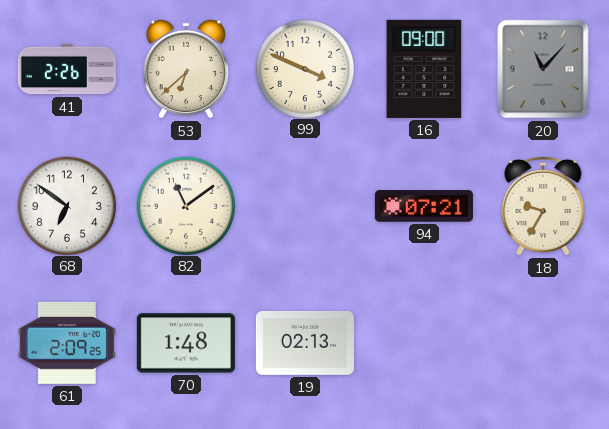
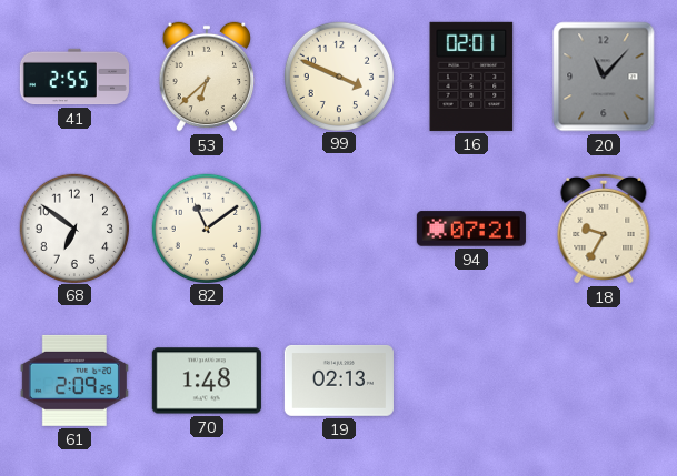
41: 2:26 -> 2:55 (74, 77)
16: 09:00 -> 02:01 (471, 77)
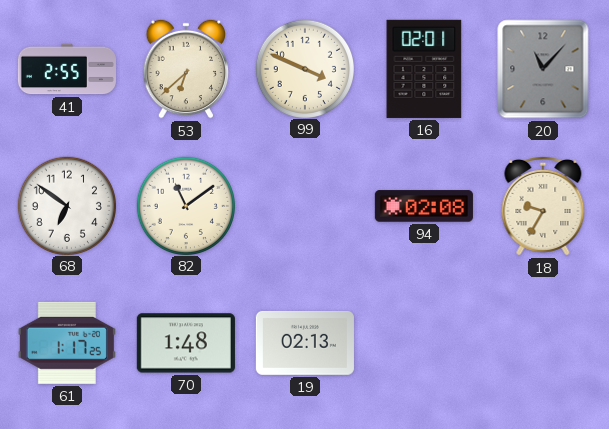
94: 07:21 -> 02:08 (424, 206)
61: 2:09 -> 1:17 (67, 343)
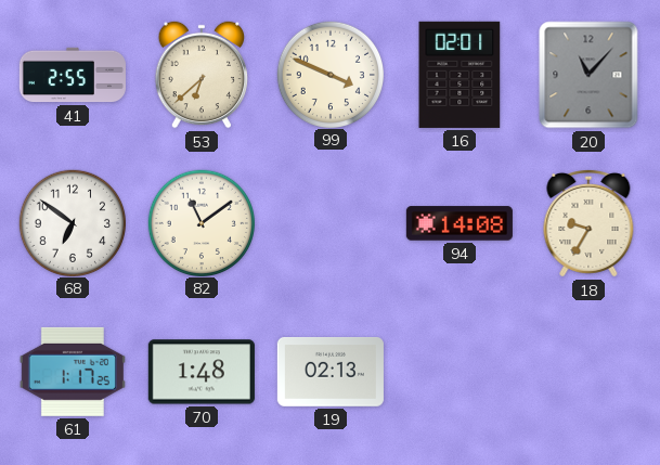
94: 02:08 -> 14:08 (460, 223)
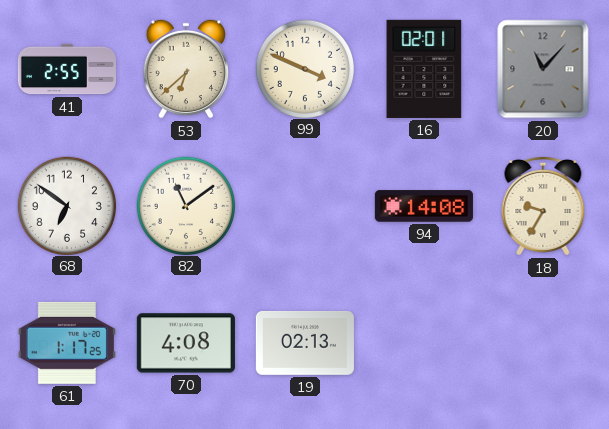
70: 1:48 -> 4:08 (186, 343)
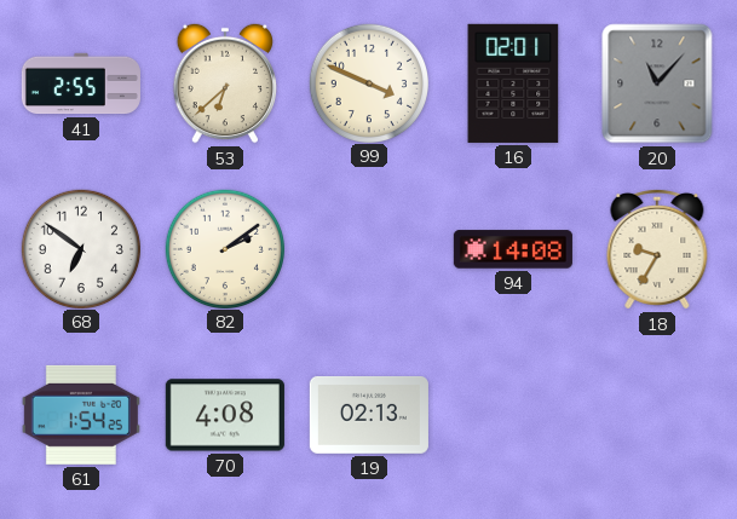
82: 11:09 -> 2:09 (224, 248)
61: 1:17 -> 1:54 (81, 415)
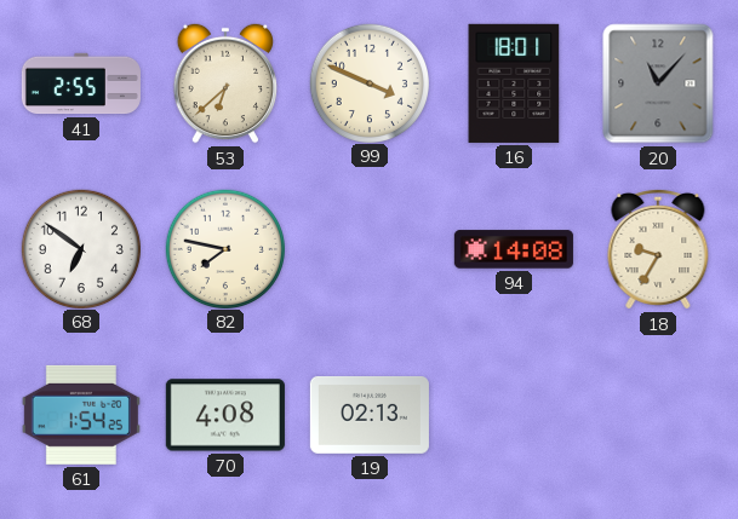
16: 02:01 -> 18:01 (514, 83)
82: 2:09 -> 7:47 (224, 248)
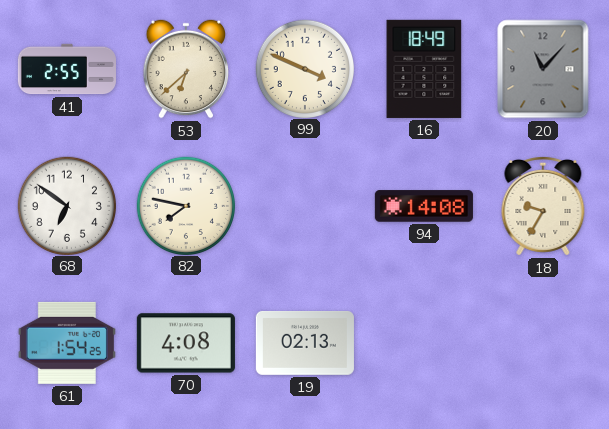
16: 18:01 -> 18:49 (424, 69)
